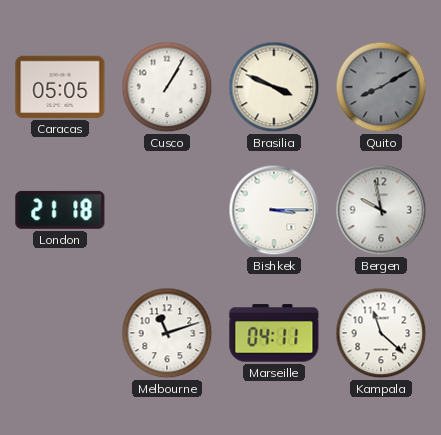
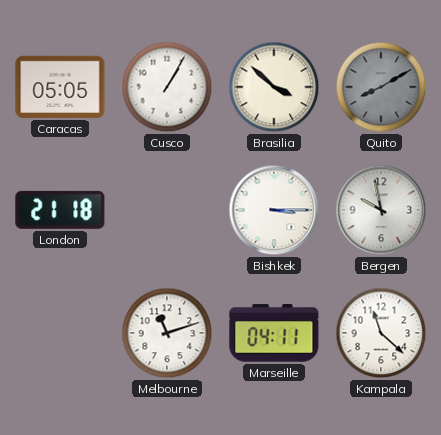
Brasilia: 3:49 -> 3:52 (274, 87)
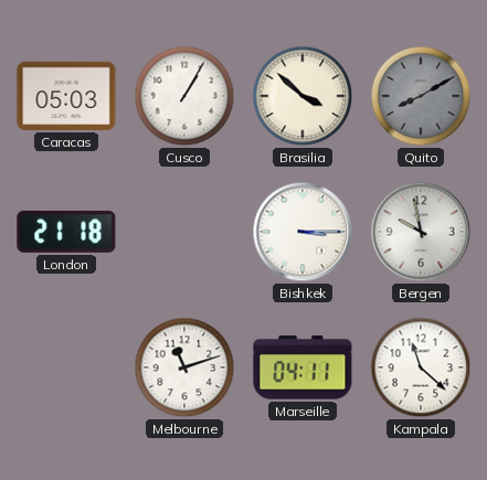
Caracas: 05:05 -> 05:03 (66, 96)
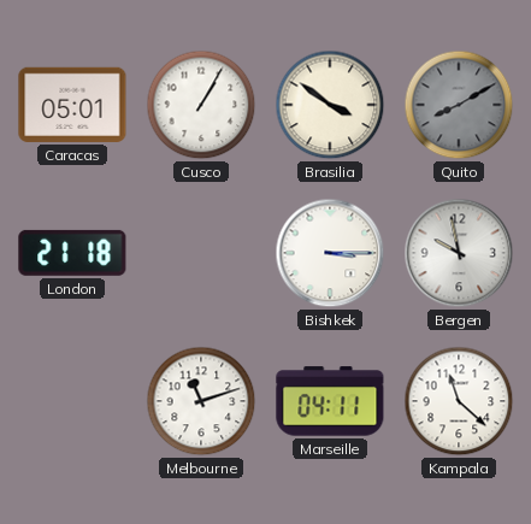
Caracas: 05:03 -> 05:01 (72, 105)
Brasilia: 3:52 -> 3:51 (330, 105)
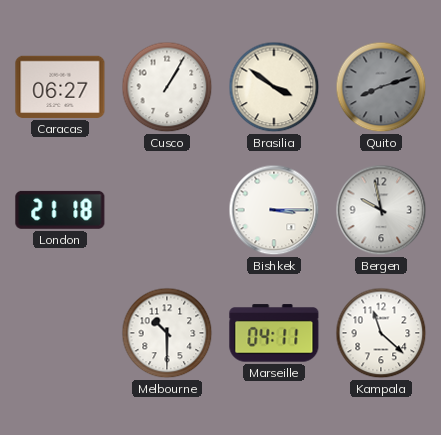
Caracas: 05:01 -> 06:27 (60, 87)
Quito: 8:10 -> 8:12 (381, 87)
Melbourne: 11:12 -> 10:30 (167, 333)
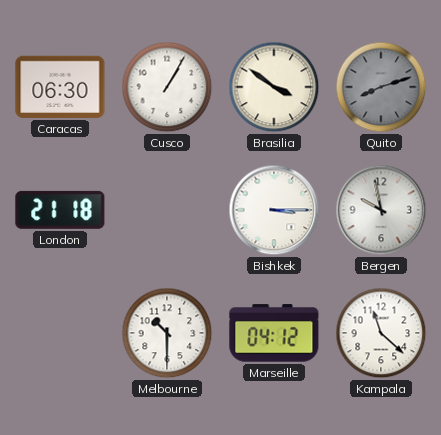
Caracas: 06:27 -> 06:30 (60, 87)
Marseille: 04:11 -> 04:12 (274, 333)
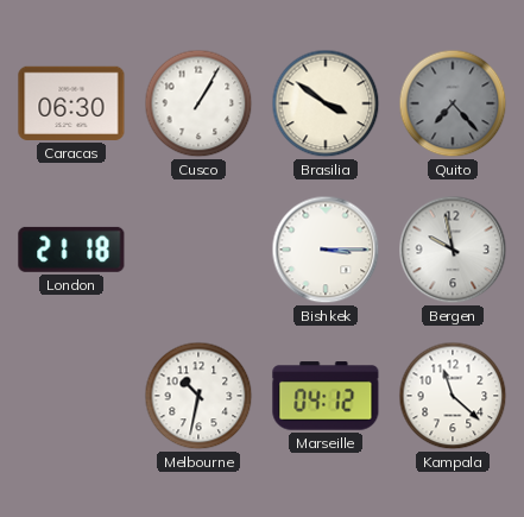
Quito: 8:12 -> 7:23 (453, 103)
Melbourne: 10:30 -> 10:32 (198, 396)
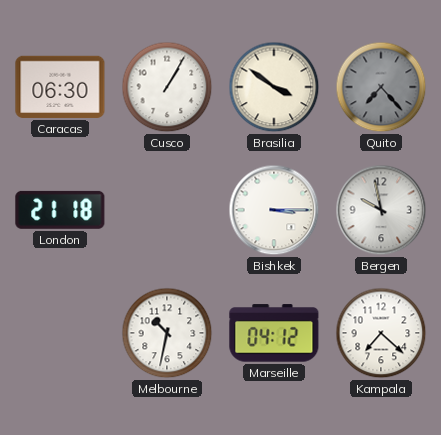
Kampala: 11:22 -> 7:22 (381, 333)
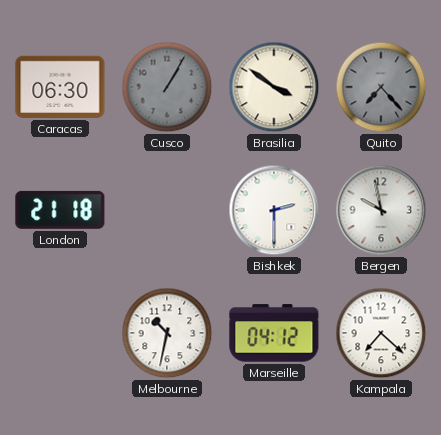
Cusco dial: white -> grey (167, 87)
Bishkek: 3:15 -> 2:30 (274, 210)
